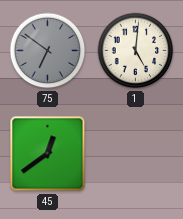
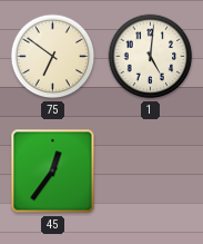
75 dial: grey -> cream (53, 57)
45: 12:39 -> 12:36 (53, 172)
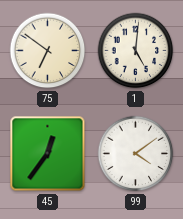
99: none -> 4:09 (136, 154)
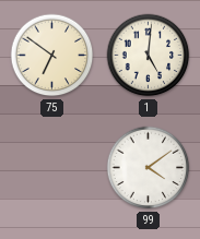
45: 12:36 -> none (48, 154)
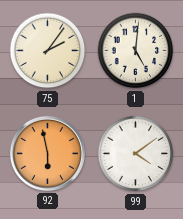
75: 6:51 -> 2:06 (48, 51)
92: none -> 5:58 (47, 153)
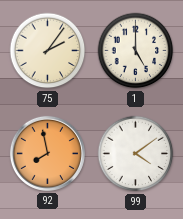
1: 5:01 -> 5:00 (136, 51)
92: 5:58 -> 7:58 (47, 153)
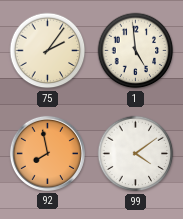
1: 5:00 -> 4:59 (136, 51)
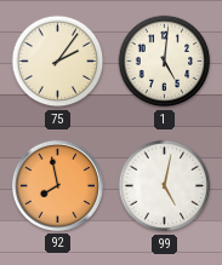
1: 4:59 -> 5:01 (165, 62)
99: 4:09 -> 5:02 (165, 186)
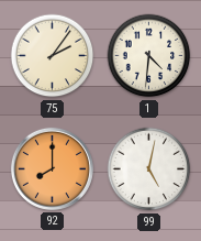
1: 5:01 -> 4:31 (149, 56)
92: 7:58 -> 8:00 (52, 168)
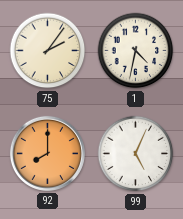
1: 4:31 -> 4:32 (136, 51)
99: 5:02 -> 5:04 (136, 154)
